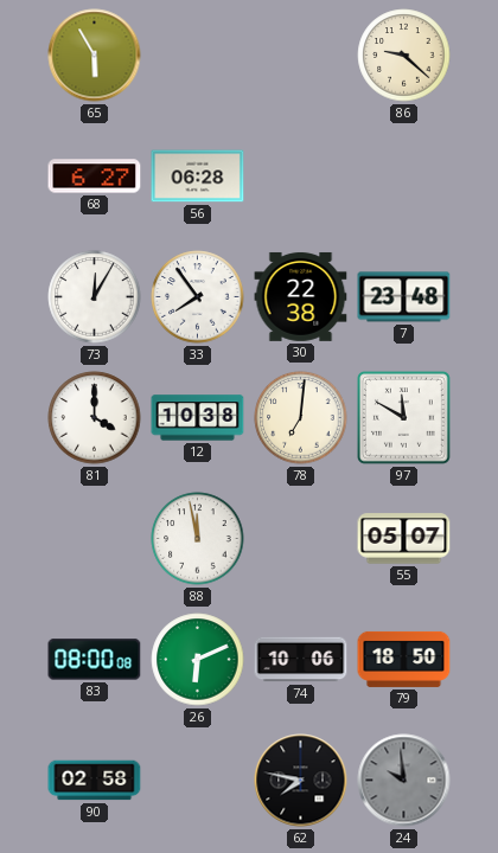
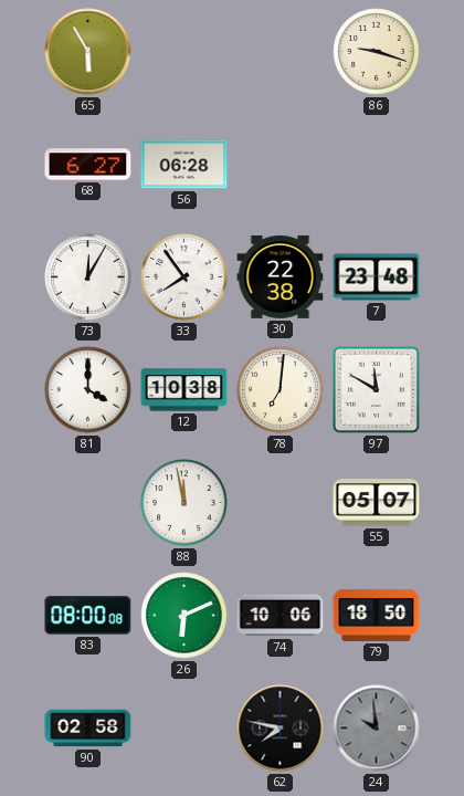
86: 9:22 -> 9:18 (377, 52)
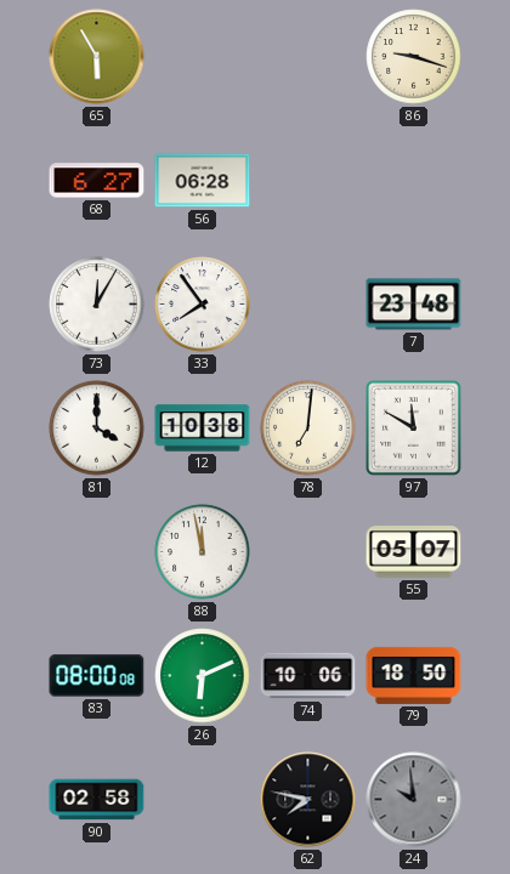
30: 22:38 -> none (281, 277)
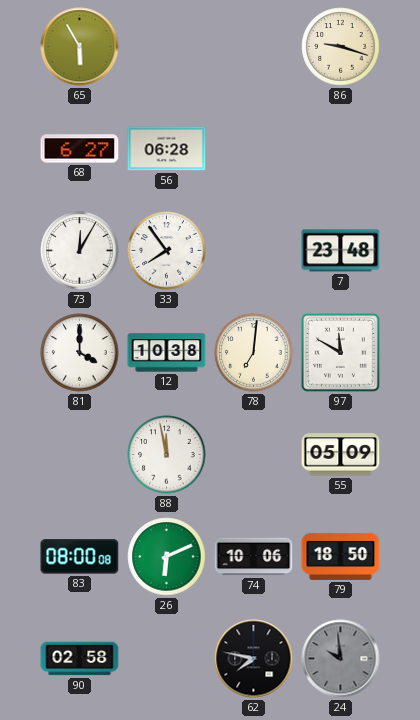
55: 05:07 -> 05:09 (341, 455)
